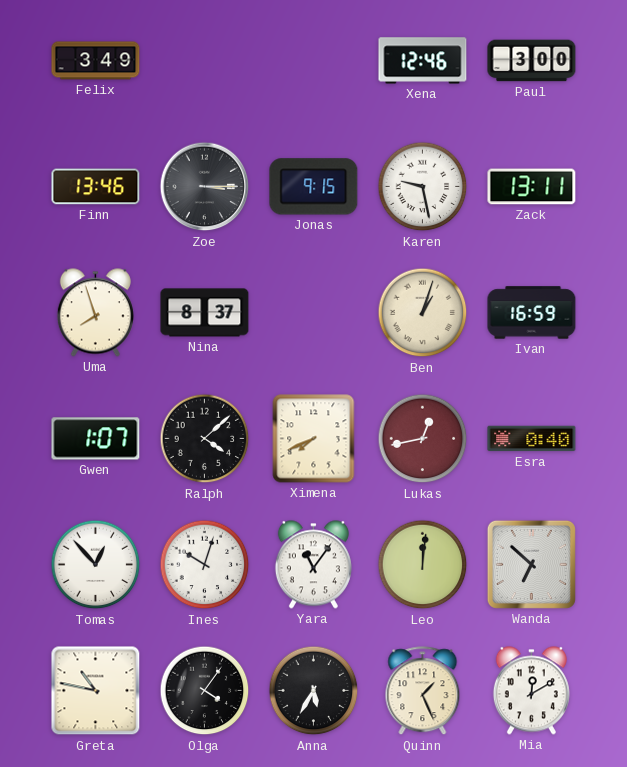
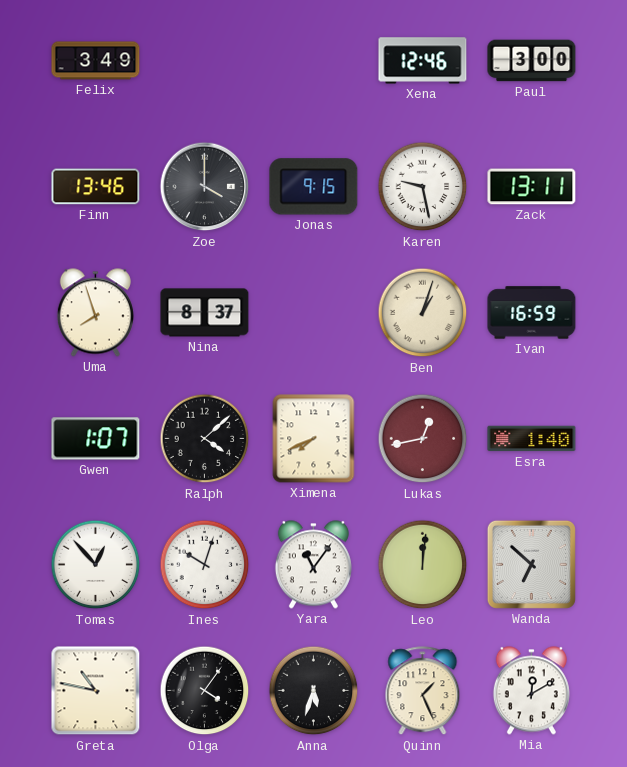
Zoe: 3:15 -> 4:00 (205, 187)
Esra: 0:40 -> 1:40 (532, 439)
Anna: 5:35 -> 5:33 (314, 691)
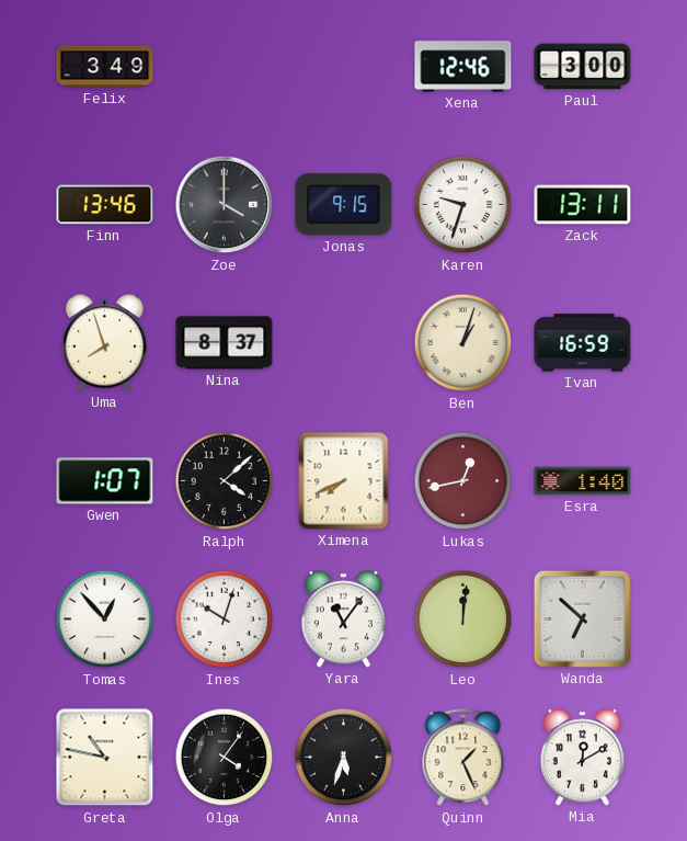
Karen: 9:28 -> 9:33 (463, 205)
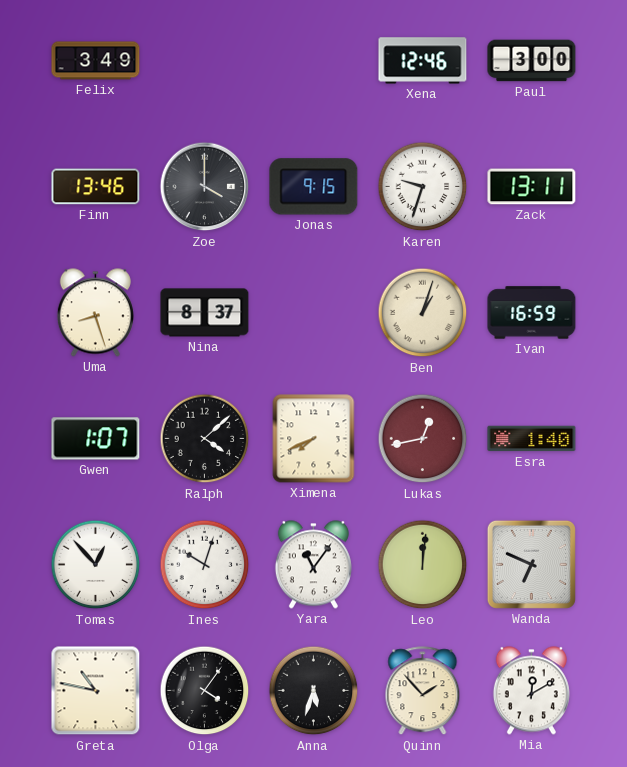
Uma: 7:57 -> 8:27 (95, 313)
Wanda: 6:52 -> 6:49 (531, 564)
Quinn: 1:26 -> 1:53 (423, 691)
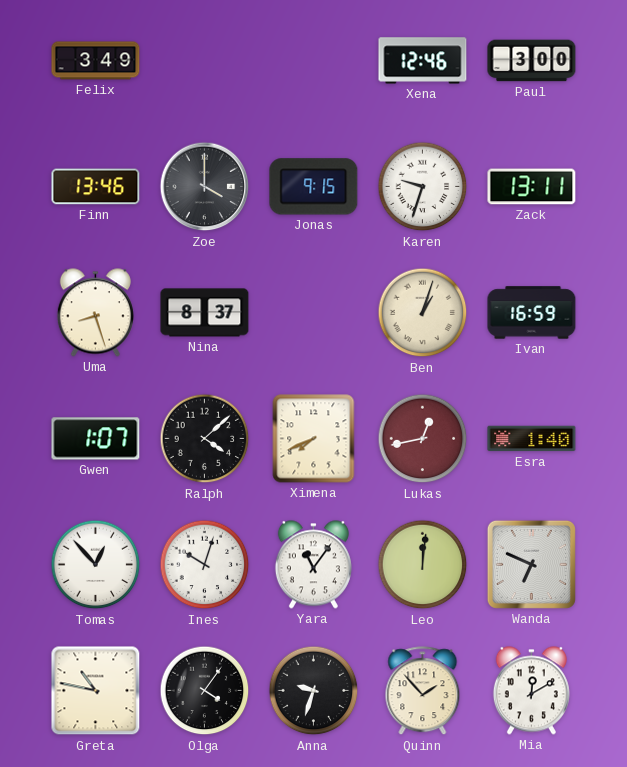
Anna: 5:33 -> 9:33 (314, 691)
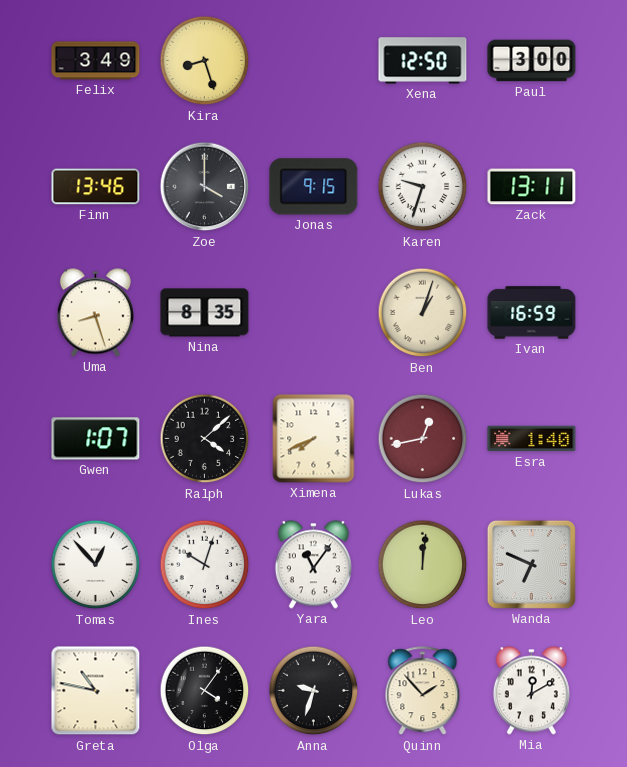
Kira: none -> 8:27 (205, 61)
Xena: 12:46 -> 12:50 (423, 61)
Nina: 8:37 -> 8:35 (205, 313)
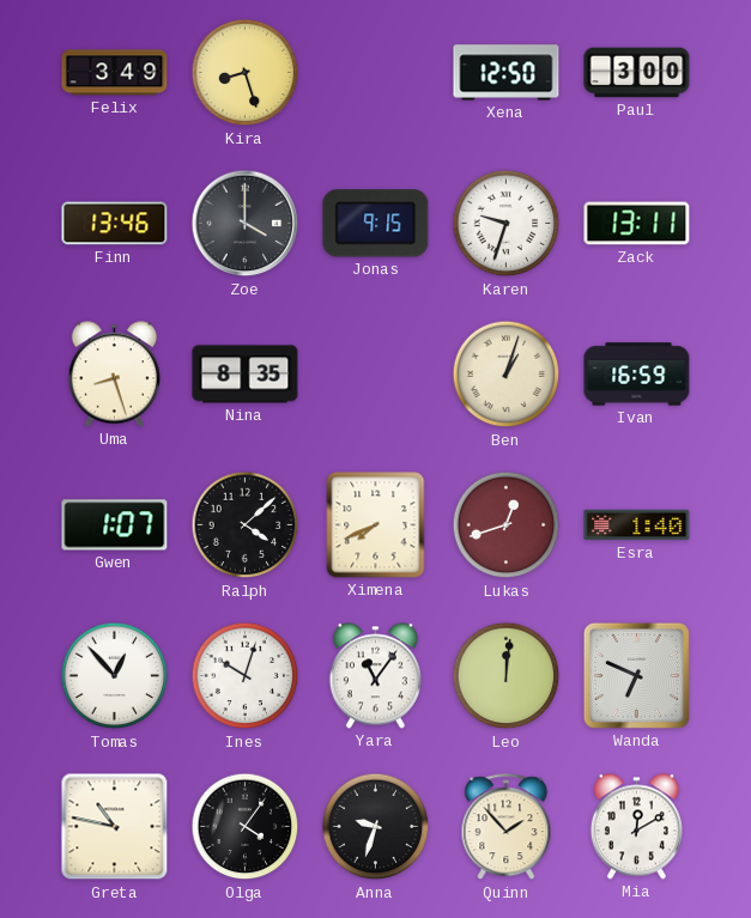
Lukas: 12:43 -> 12:42 (507, 525)
